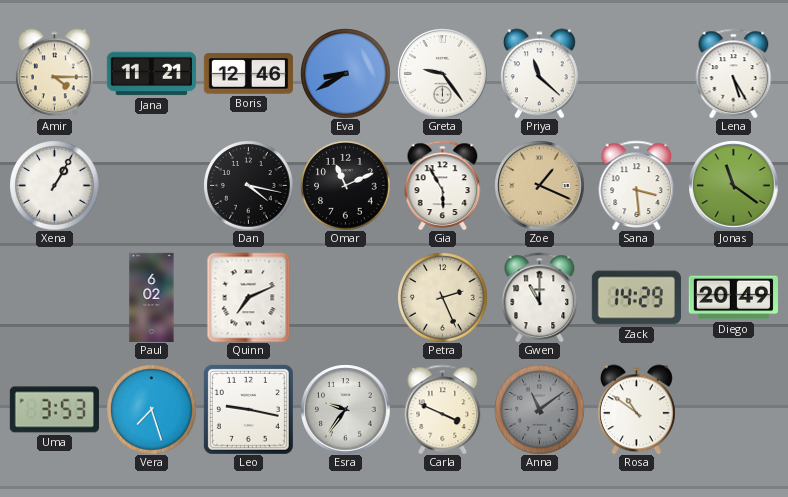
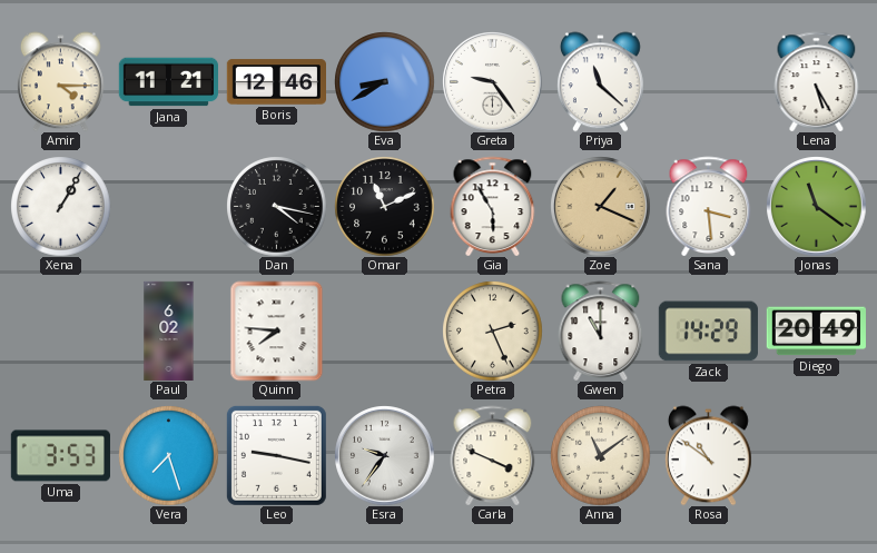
Quinn: 7:11 -> 7:46 (277, 330)
Anna dial: grey -> cream (600, 455)
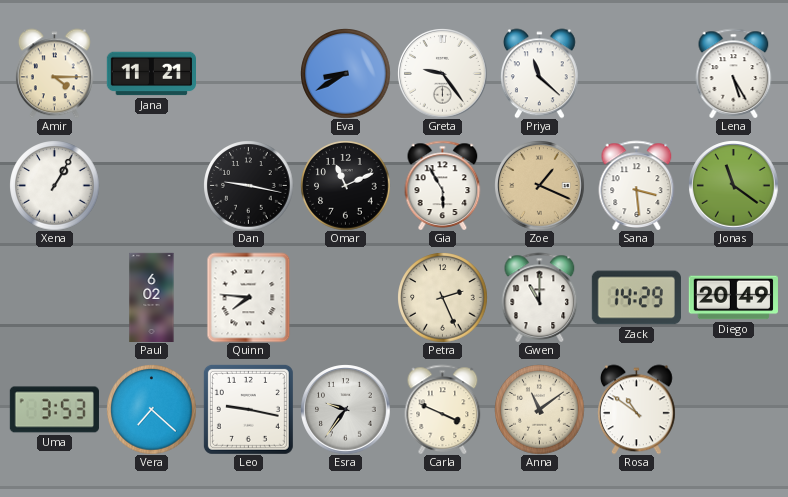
Boris: 12:46 -> none (276, 82)
Dan: 4:17 -> 9:17 (248, 185)
Vera: 7:27 -> 7:22 (151, 409)
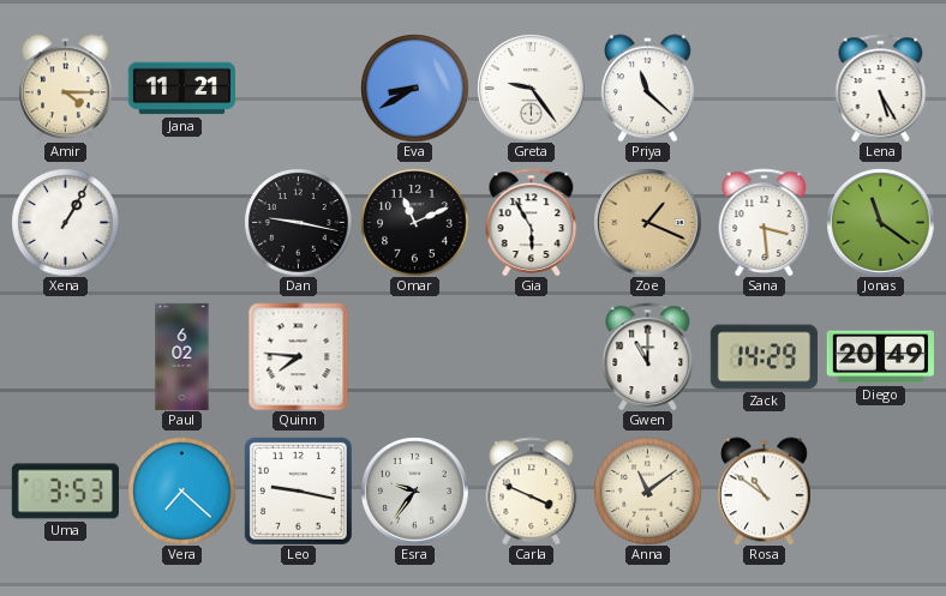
Petra: 2:26 -> none (442, 297)
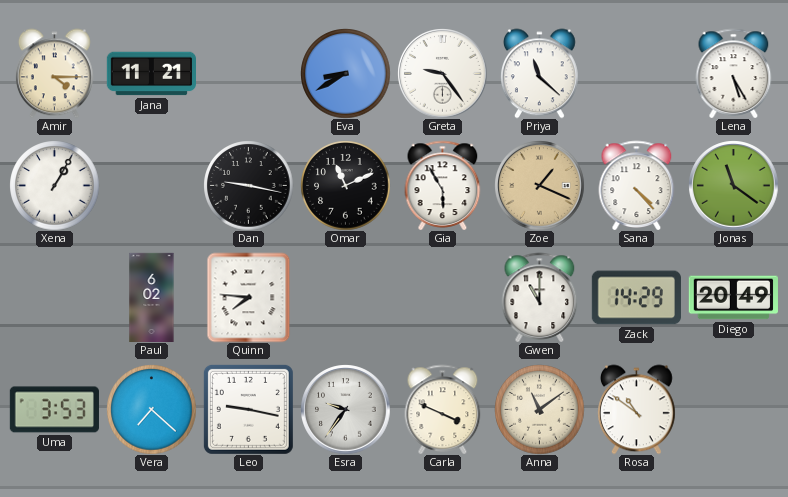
Sana: 3:29 -> 4:23 (637, 185)
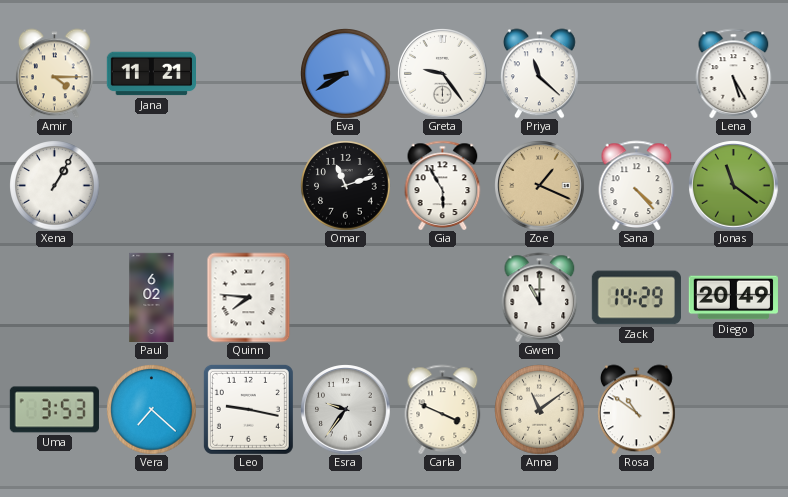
Dan: 9:17 -> none (248, 185)
Omar: 11:11 -> 11:12 (345, 185)
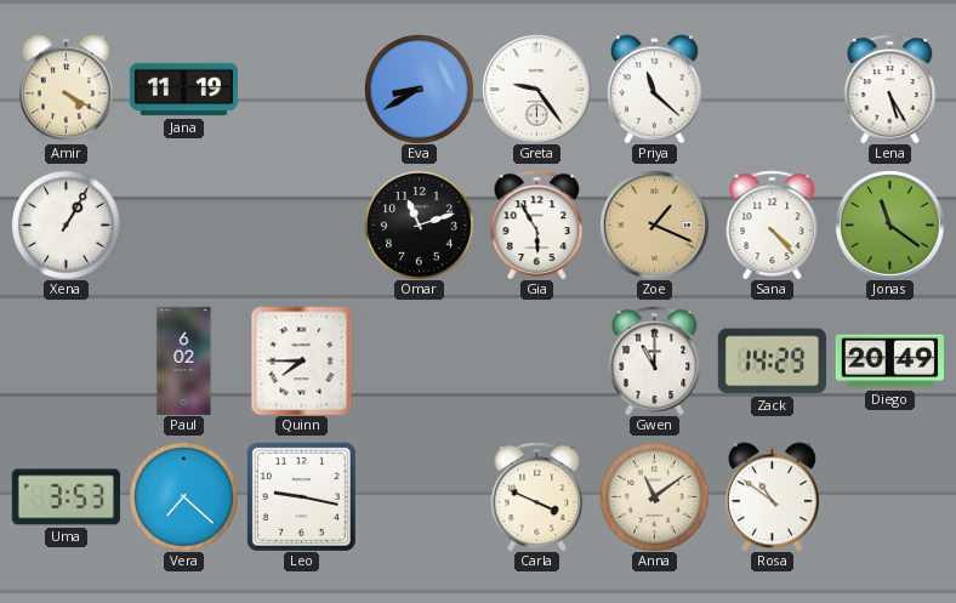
Amir: 4:15 -> 4:20 (66, 89)
Jana: 11:21 -> 11:19 (183, 90)
Quinn: 7:46 -> 7:45 (302, 360)
Esra: 9:36 -> none (345, 409)
